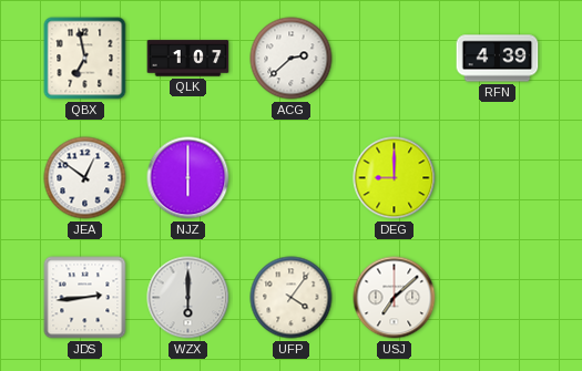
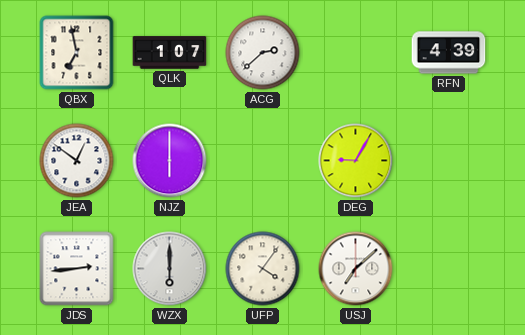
DEG: 9:00 -> 9:05 (356, 161)
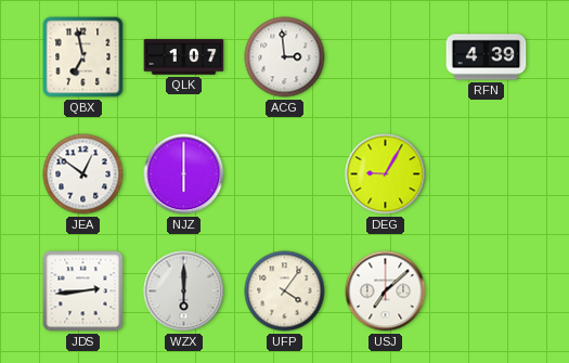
ACG: 2:38 -> 2:59 (285, 57)
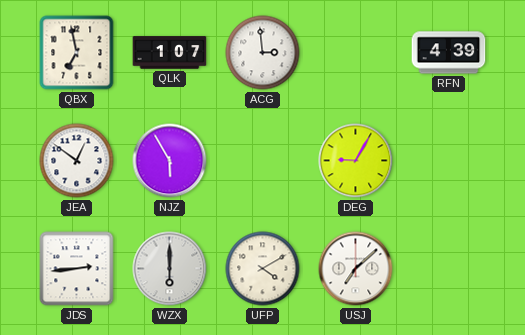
NJZ: 6:00 -> 5:55 (170, 161)
UFP: 4:06 -> 4:10 (263, 269)
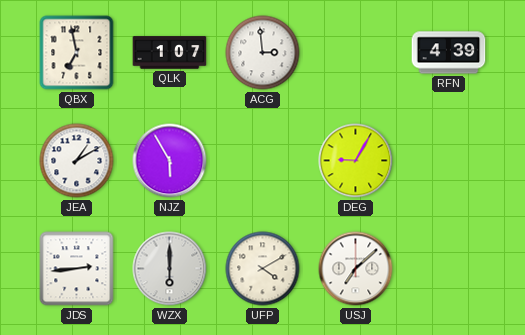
JEA: 12:51 -> 1:10 (77, 161)
